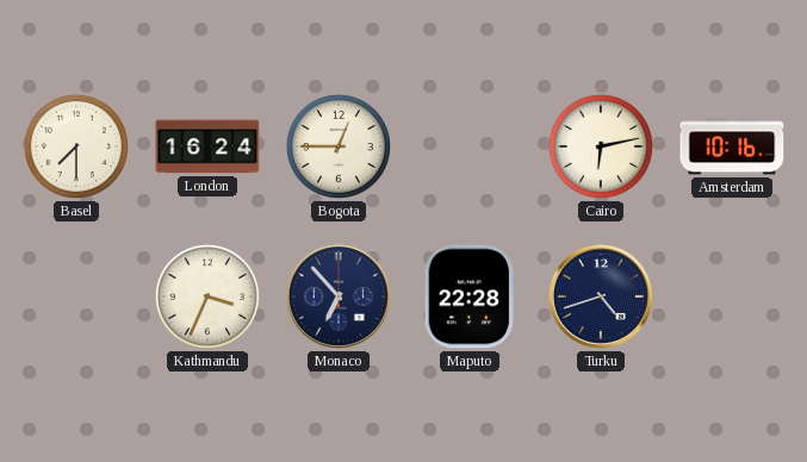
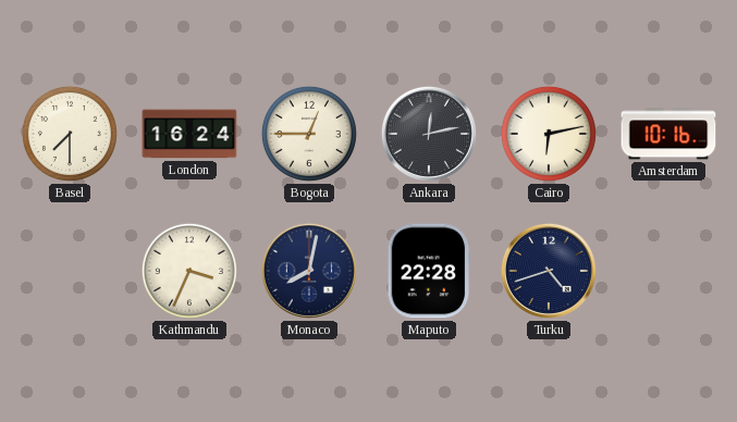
Ankara: none -> 12:13 (429, 134)
Monaco: 6:53 -> 8:02 (309, 271)
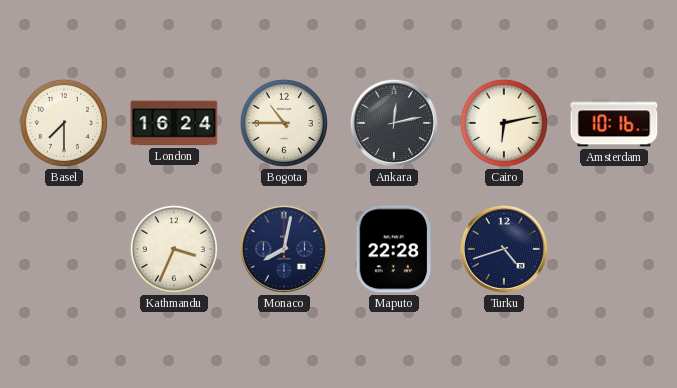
Bogota: 12:45 -> 10:45 (284, 123)
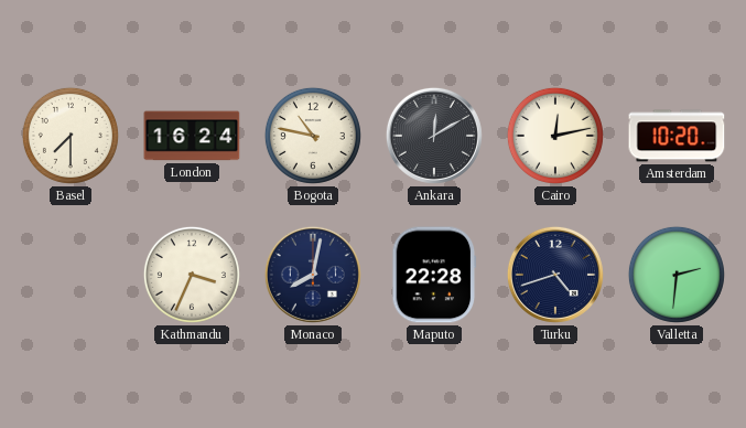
Bogota: 10:45 -> 10:47 (313, 136)
Ankara: 12:13 -> 12:10 (434, 136)
Cairo: 6:13 -> 12:13 (555, 136)
Amsterdam: 10:16 -> 10:20 (677, 136)
Valletta: none -> 2:31 (677, 275)
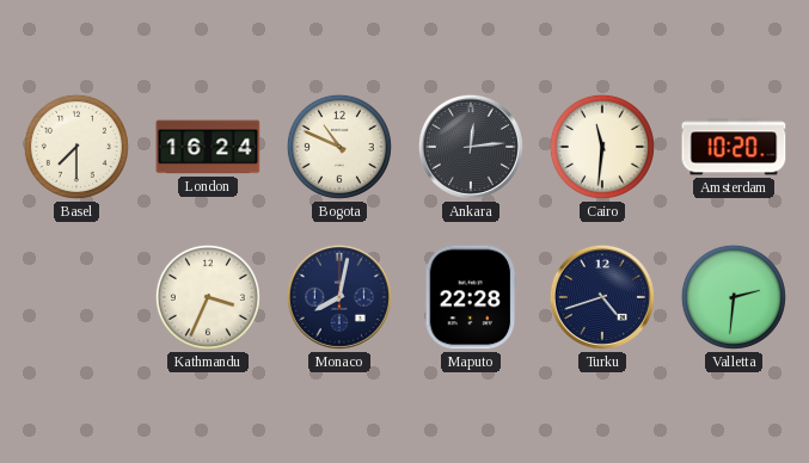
Bogota: 10:47 -> 10:49 (339, 147)
Ankara: 12:10 -> 12:14 (471, 147)
Cairo: 12:13 -> 11:31 (602, 147)
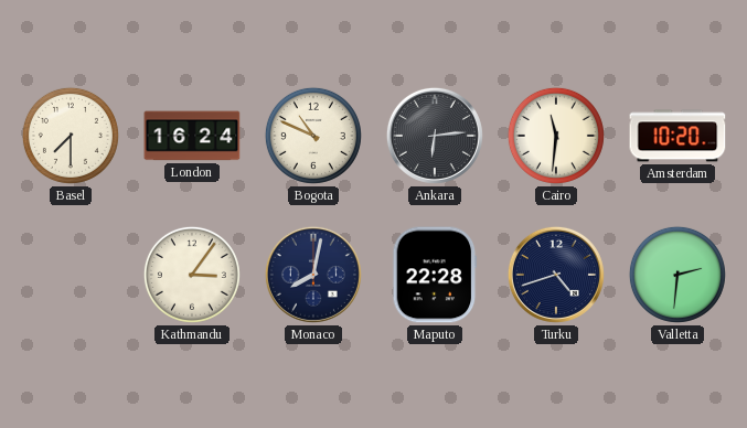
Ankara: 12:14 -> 6:14 (435, 136)
Kathmandu: 3:34 -> 3:06 (192, 275)
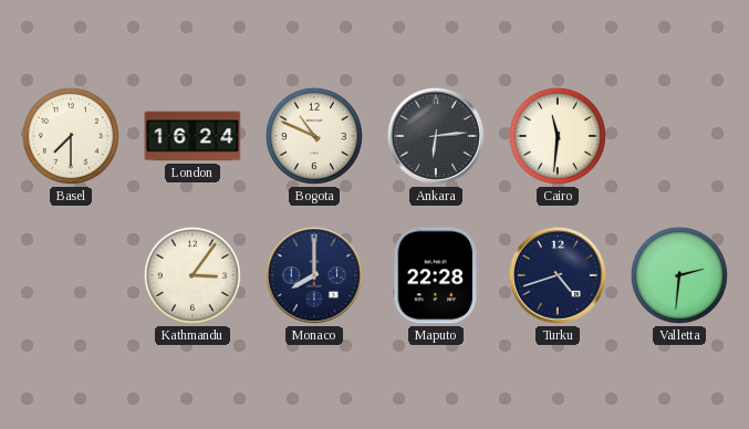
Amsterdam: 10:20 -> none (677, 136)
Monaco: 8:02 -> 8:00 (314, 275)
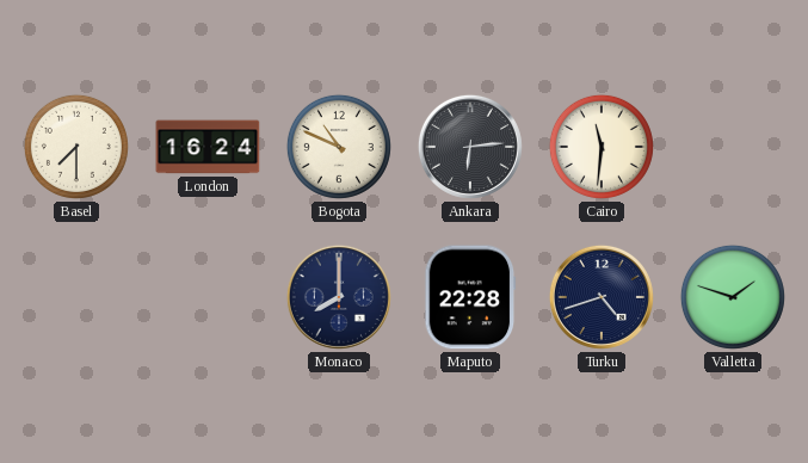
Kathmandu: 3:06 -> none (193, 275)
Valletta: 2:31 -> 1:48 (733, 297)
